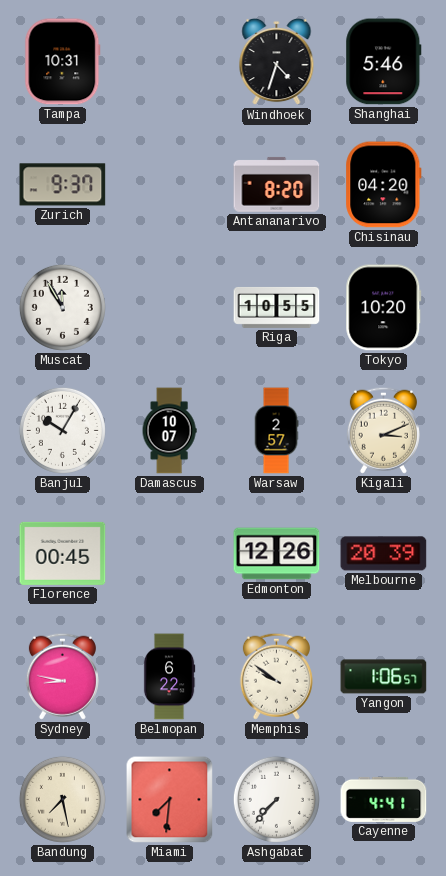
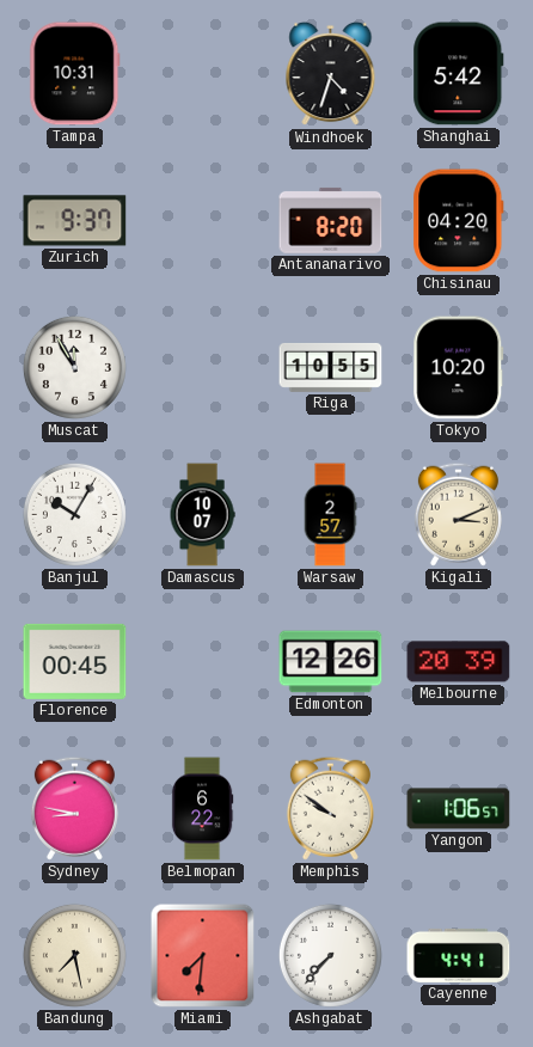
Shanghai: 5:46 -> 5:42 (459, 74)
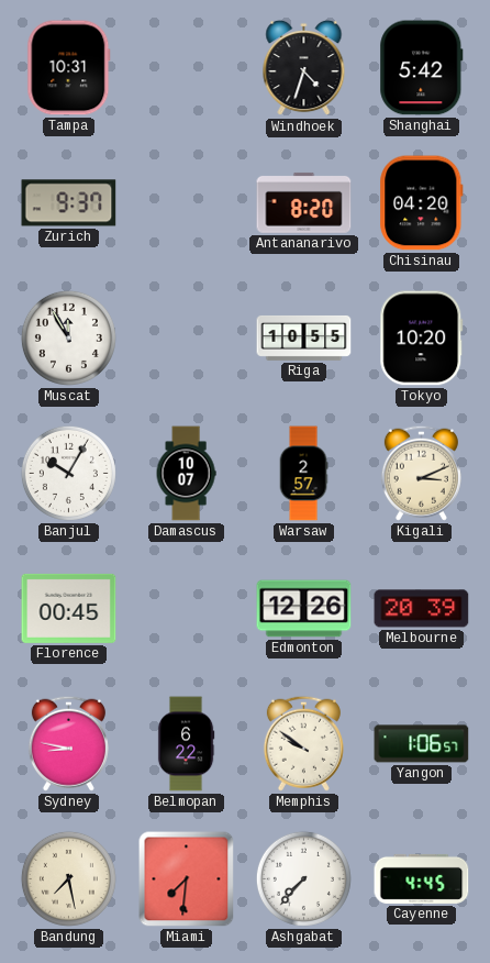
Cayenne: 4:41 -> 4:45 (422, 878)
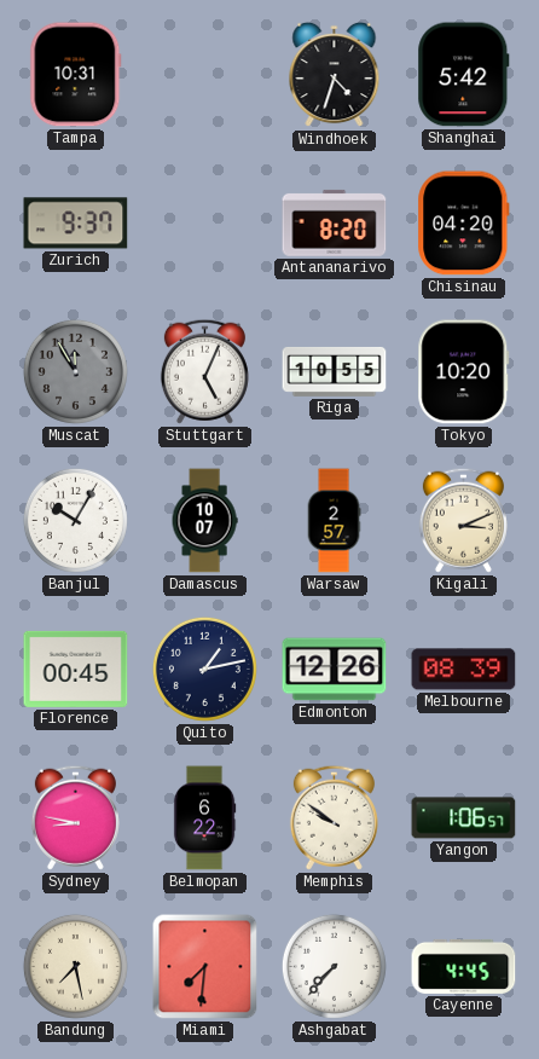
Muscat dial: white -> grey (75, 371)
Stuttgart: none -> 5:04 (204, 371)
Quito: none -> 1:13 (204, 669)
Melbourne: 20:39 -> 08:39 (464, 670)
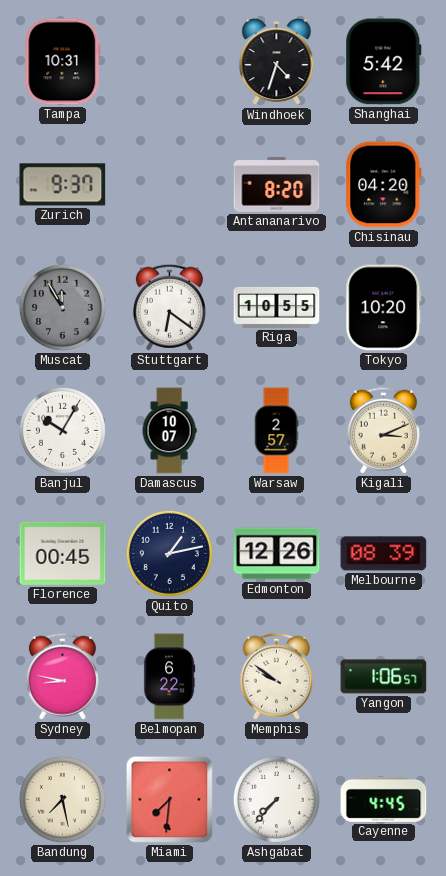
Stuttgart: 5:04 -> 6:21 (169, 307)
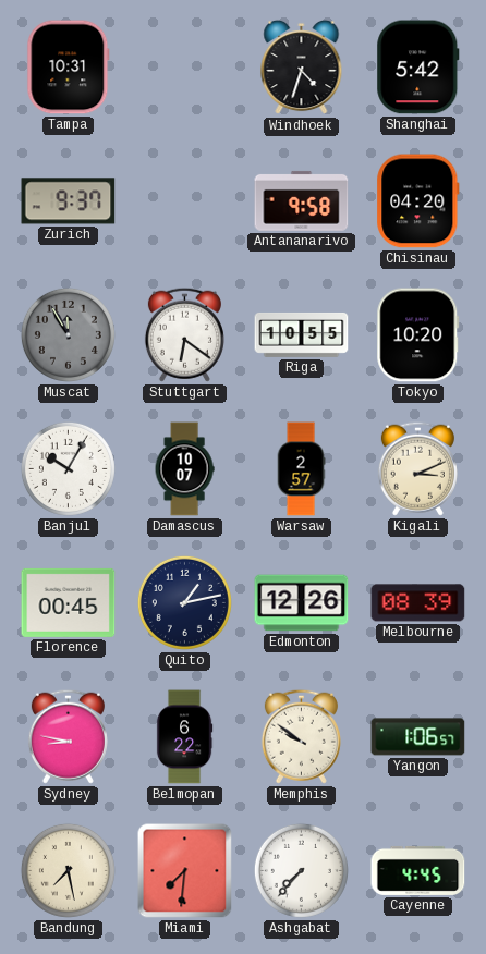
Antananarivo: 8:20 -> 9:58 (302, 200)
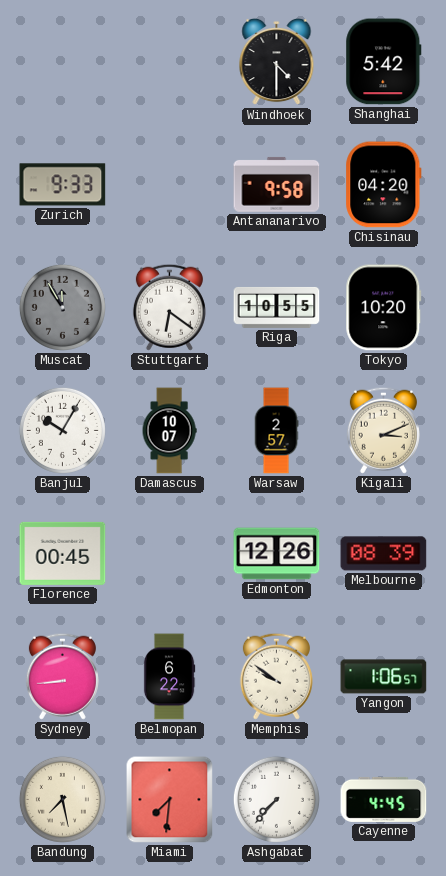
Tampa: 10:31 -> none (69, 68)
Windhoek: 4:33 -> 4:30 (277, 62)
Zurich: 9:37 -> 9:33 (63, 185)
Quito: 1:13 -> none (184, 602)
Sydney: 8:47 -> 8:44 (62, 676)
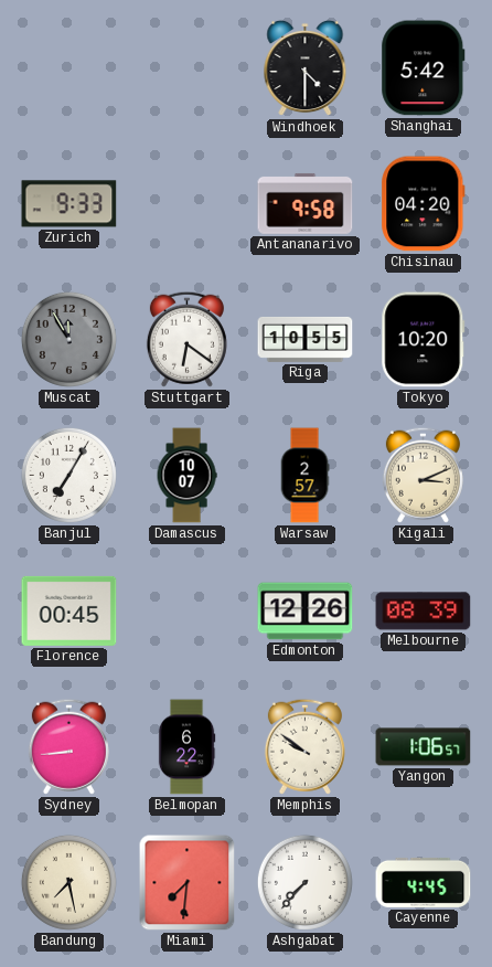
Banjul: 10:05 -> 7:05 (68, 475)
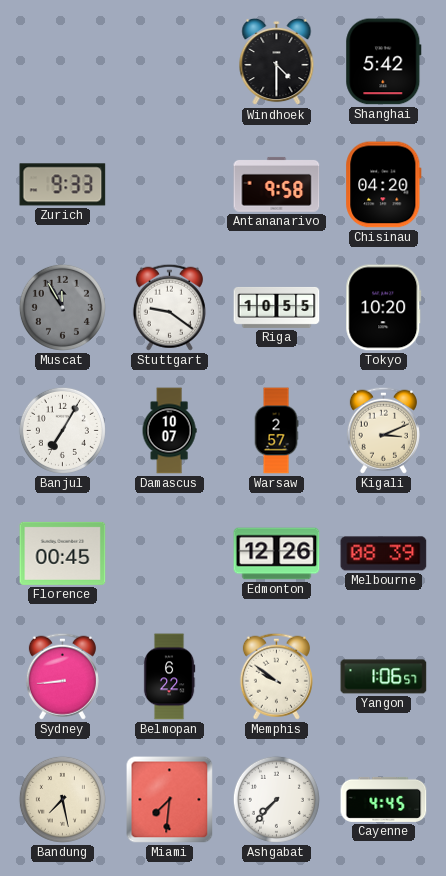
Stuttgart: 6:21 -> 9:21 (169, 307)
